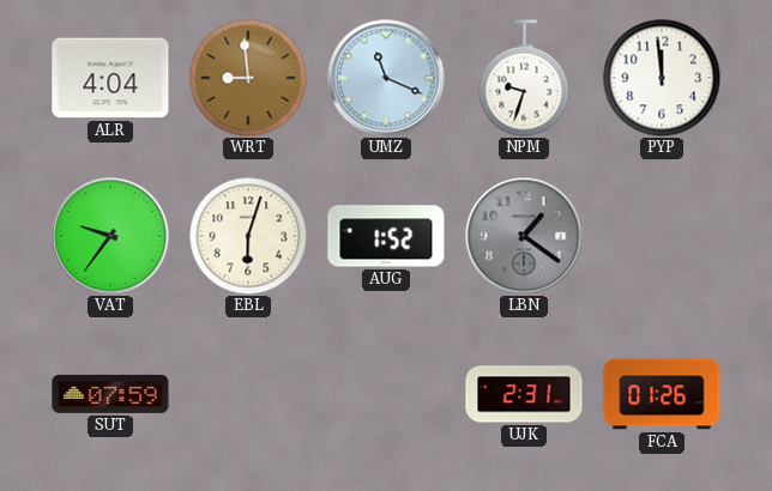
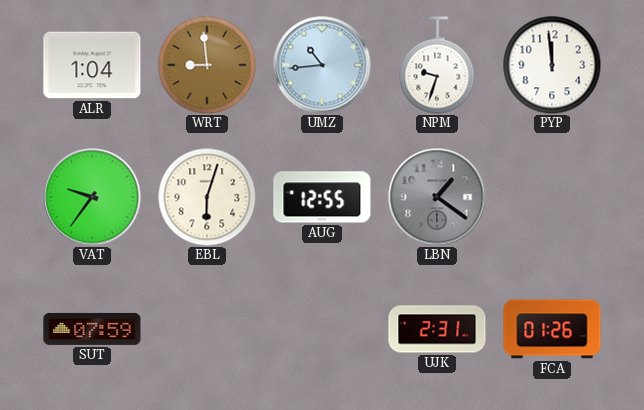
ALR: 4:04 -> 1:04 (92, 65)
UMZ: 11:19 -> 10:44 (322, 65)
AUG: 1:52 -> 12:55 (322, 197)
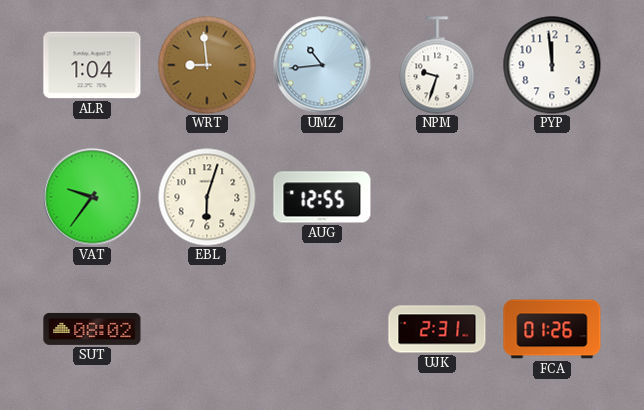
LBN: 1:21 -> none (437, 197)
SUT: 07:59 -> 08:02 (92, 329)
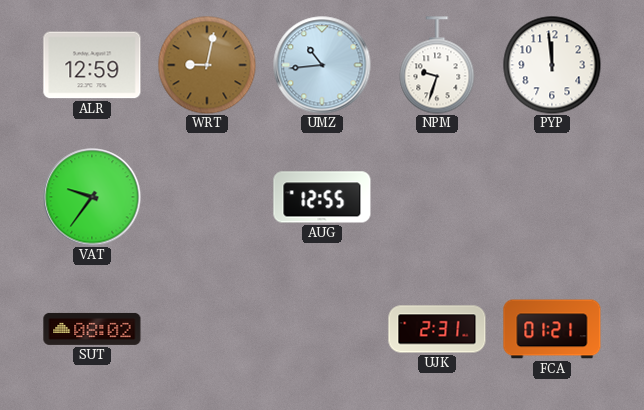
ALR: 1:04 -> 12:59 (92, 65)
WRT: 8:59 -> 9:02 (207, 65)
EBL: 6:03 -> none (207, 197)
FCA: 01:26 -> 01:21 (552, 329)
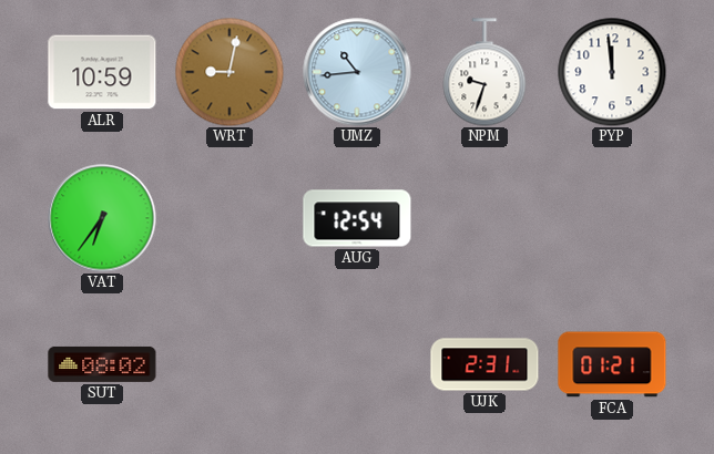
ALR: 12:59 -> 10:59 (102, 72)
VAT: 9:36 -> 6:36 (102, 218)
AUG: 12:55 -> 12:54 (357, 218)
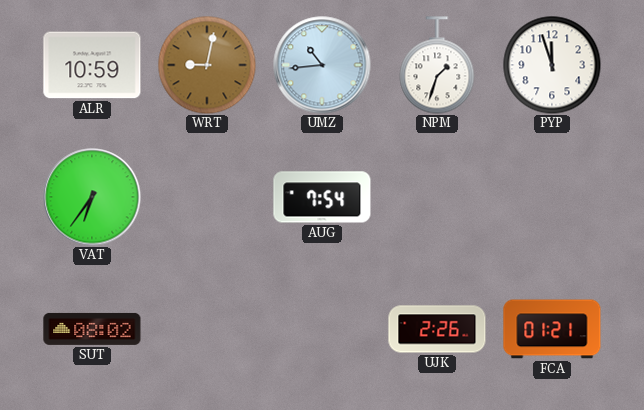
NPM: 9:33 -> 1:33 (437, 65)
PYP: 11:59 -> 11:57 (552, 65)
AUG: 12:54 -> 7:54 (322, 197)
UJK: 2:31 -> 2:26 (437, 329)
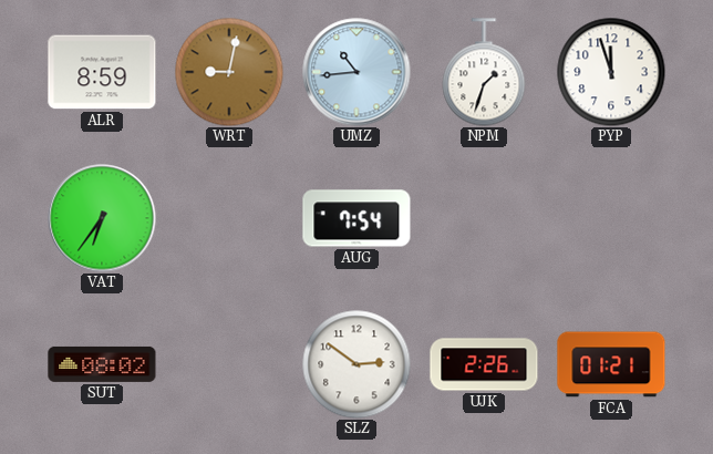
ALR: 10:59 -> 8:59 (102, 72)
SLZ: none -> 2:51 (356, 364)
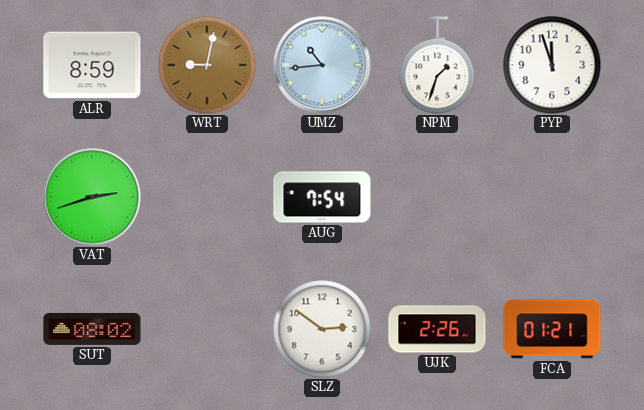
VAT: 6:36 -> 2:42 (92, 197)
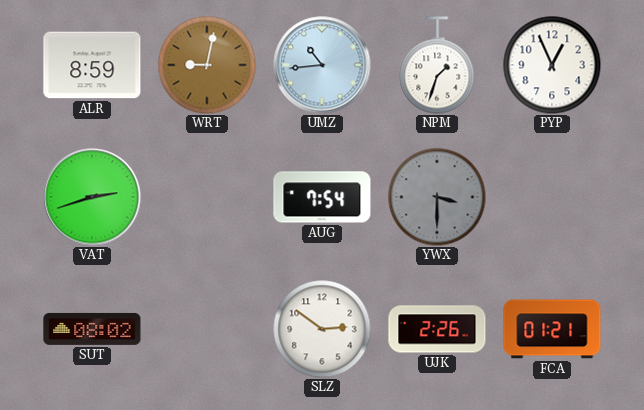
PYP: 11:57 -> 12:56 (552, 65)
YWX: none -> 3:30 (437, 197)
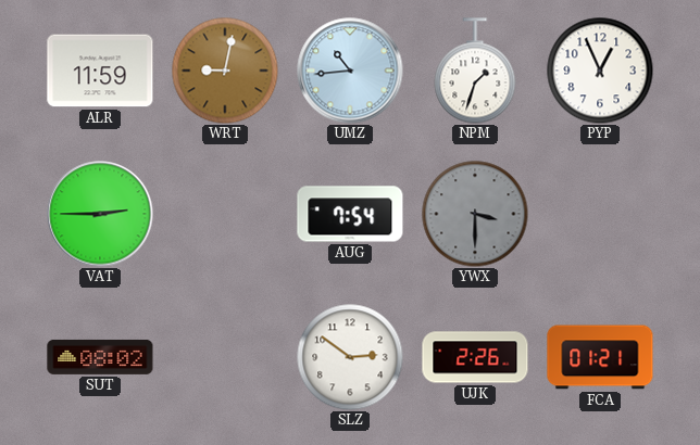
ALR: 8:59 -> 11:59 (100, 71)
VAT: 2:42 -> 2:45 (100, 214)
